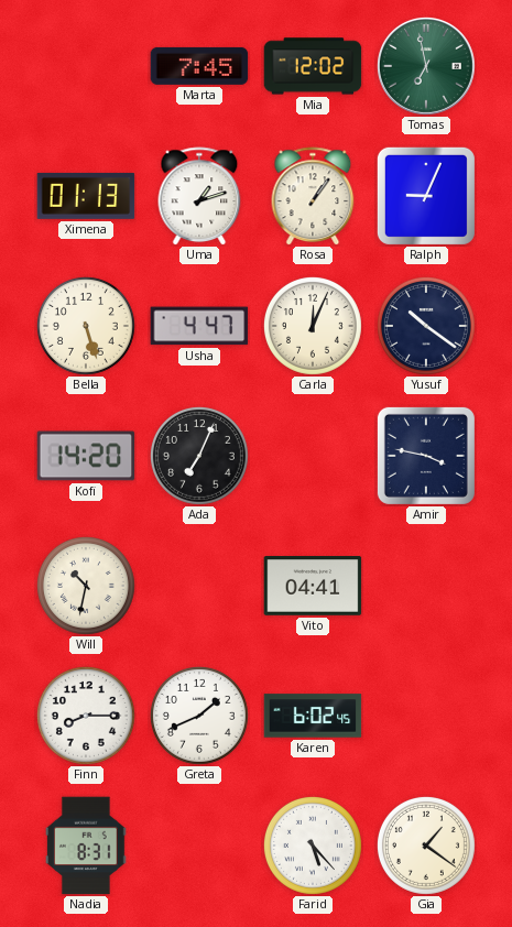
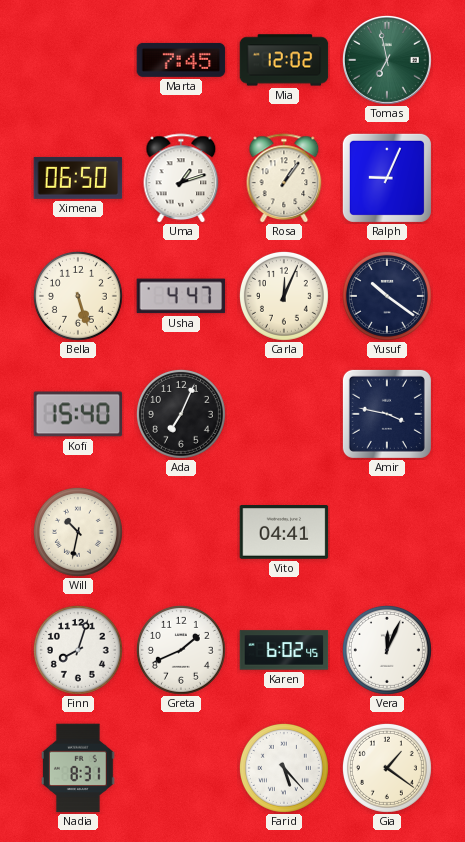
Ximena: 01:13 -> 06:50 (78, 178)
Kofi: 14:20 -> 15:40 (78, 414)
Finn: 8:15 -> 8:03 (78, 650)
Vera: none -> 12:04 (387, 650)
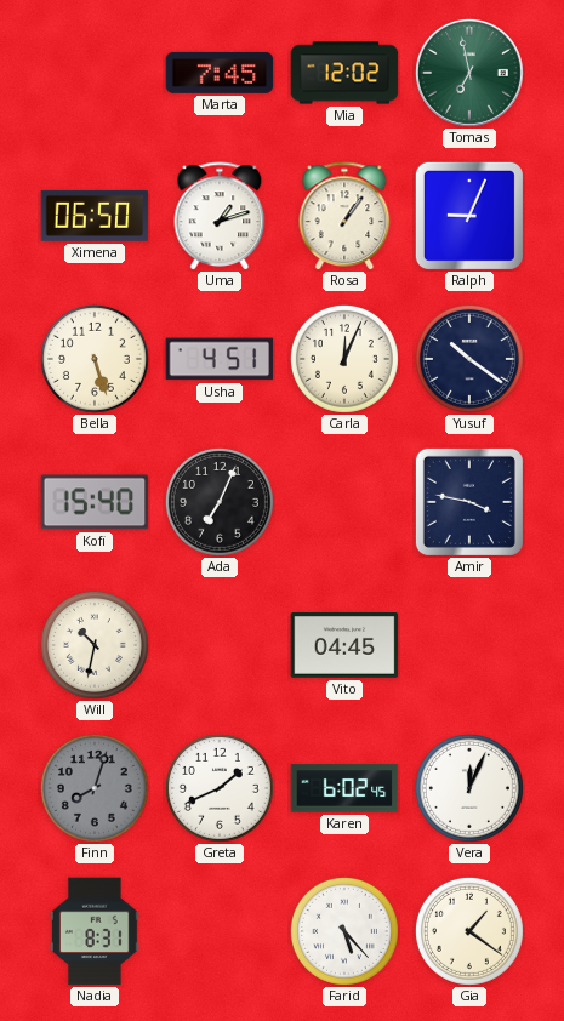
Usha: 4:47 -> 4:51 (220, 359)
Vito: 04:41 -> 04:45 (344, 646)
Finn dial: white -> grey (95, 788)
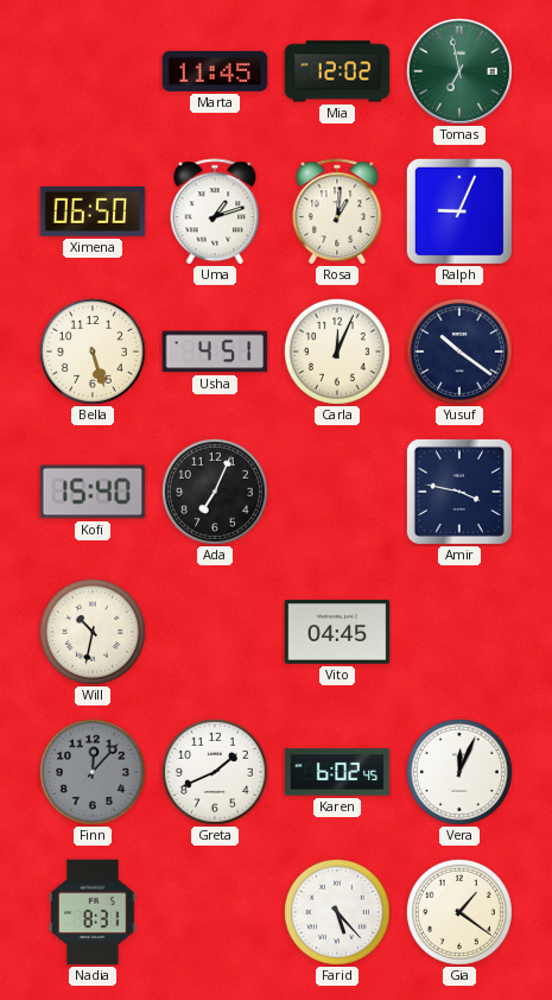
Marta: 7:45 -> 11:45 (215, 71)
Rosa: 1:06 -> 1:01 (337, 211)
Finn: 8:03 -> 12:07 (93, 772)
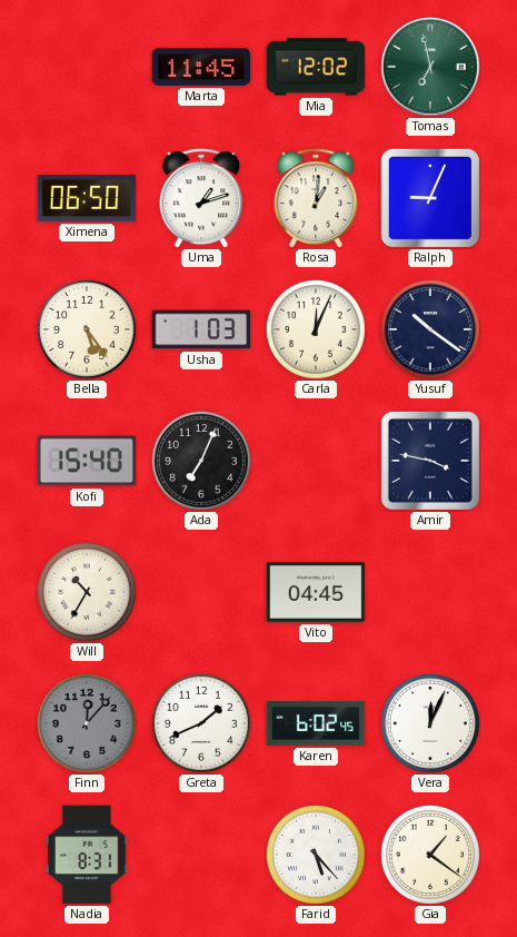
Bella: 5:27 -> 5:24 (87, 329)
Usha: 4:51 -> 1:03 (201, 329)
Will: 10:32 -> 10:35 (87, 592)
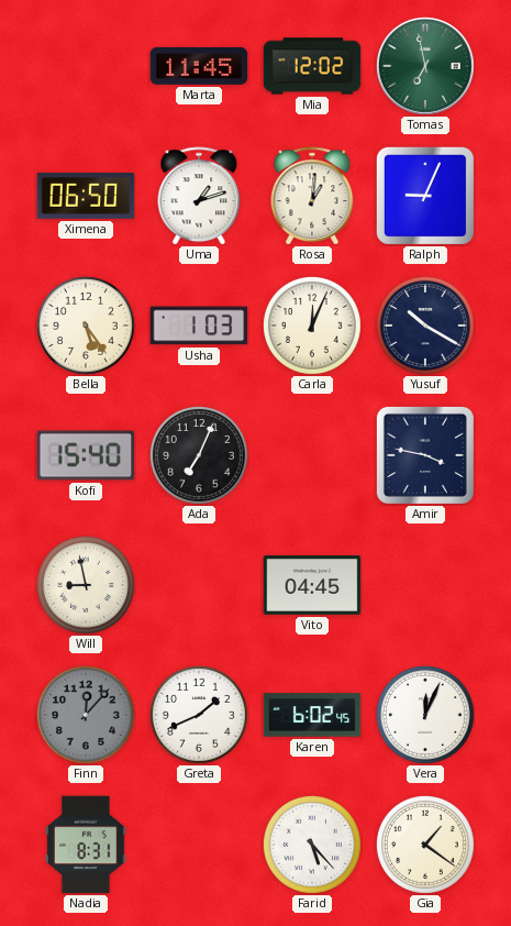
Yusuf: 10:21 -> 10:20 (425, 326)
Will: 10:35 -> 8:58 (86, 585)
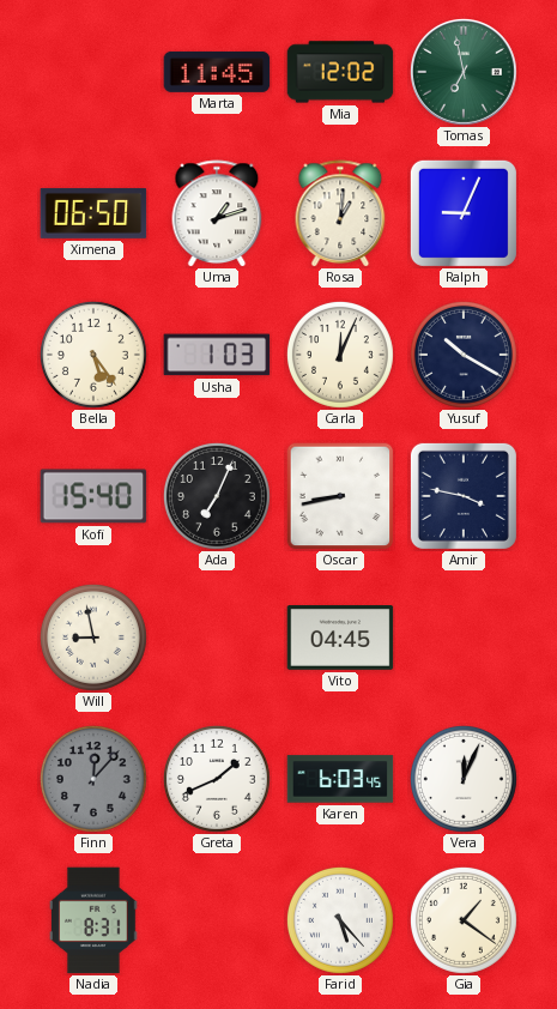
Oscar: none -> 8:43 (340, 496)
Karen: 6:02 -> 6:03 (340, 779)
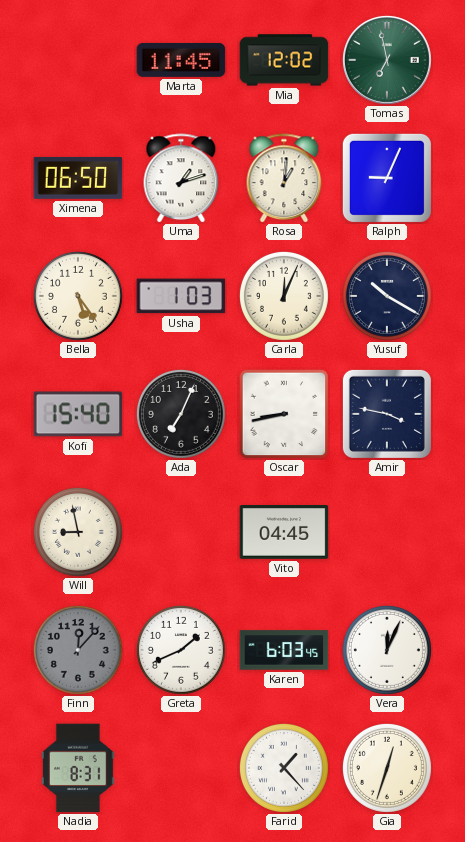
Farid: 5:23 -> 1:23 (284, 768)
Gia: 1:21 -> 12:33 (387, 768)
